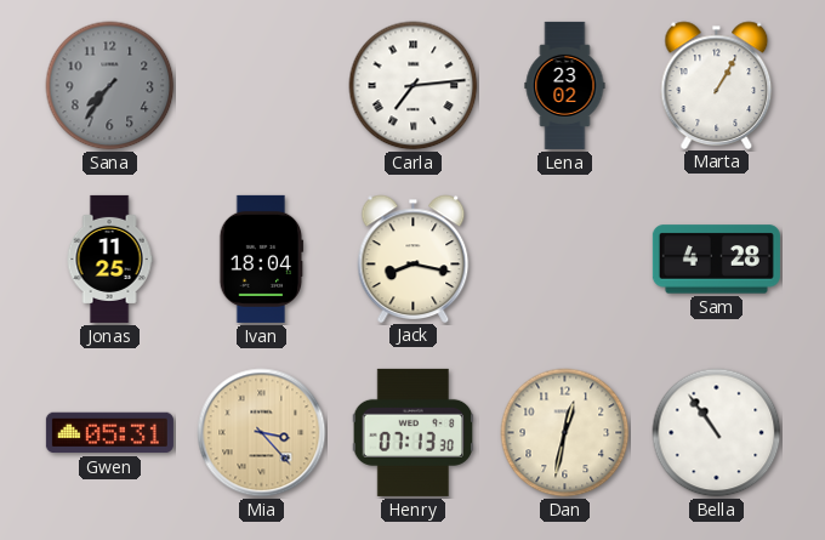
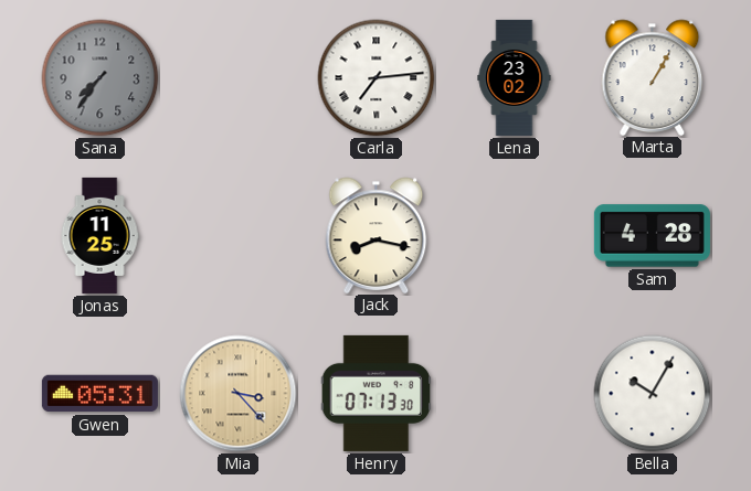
Ivan: 18:04 -> none (262, 258)
Dan: 12:32 -> none (565, 433)
Bella: 10:54 -> 10:05 (653, 394)
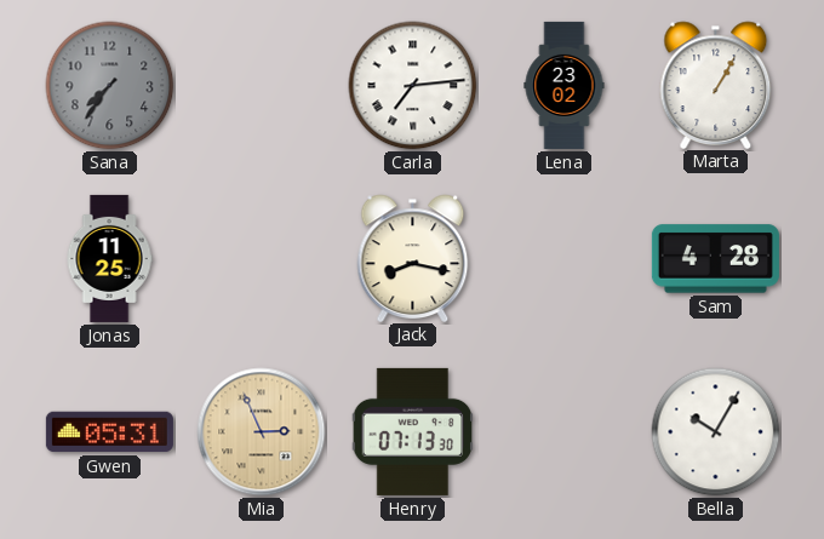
Mia: 3:23 -> 2:56 (262, 432)
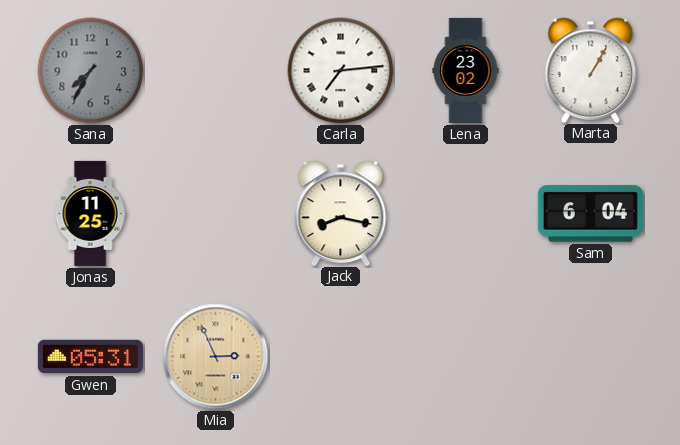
Sana: 7:36 -> 7:35 (91, 71)
Sam: 4:28 -> 6:04 (590, 214)
Henry: 07:13 -> none (413, 431)
Bella: 10:05 -> none (716, 432)
